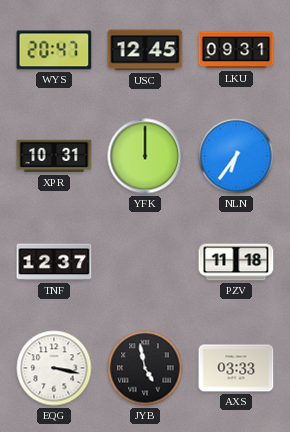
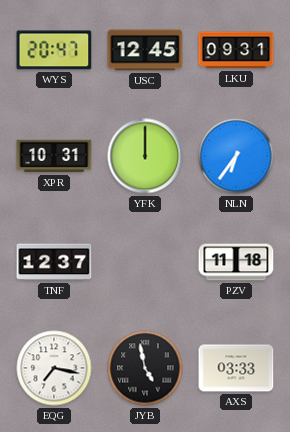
EQG: 3:17 -> 7:17 (54, 368)
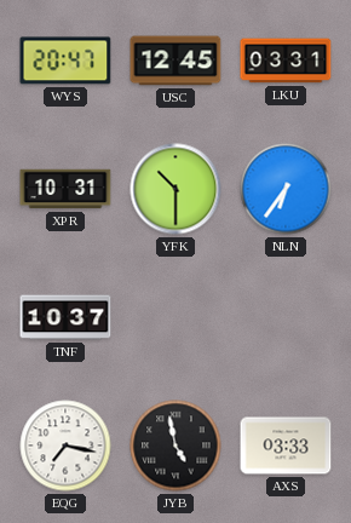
LKU: 09:31 -> 03:31 (286, 61)
YFK: 12:00 -> 10:30 (175, 189)
TNF: 12:37 -> 10:37 (65, 317)
PZV: 11:18 -> none (236, 262)
